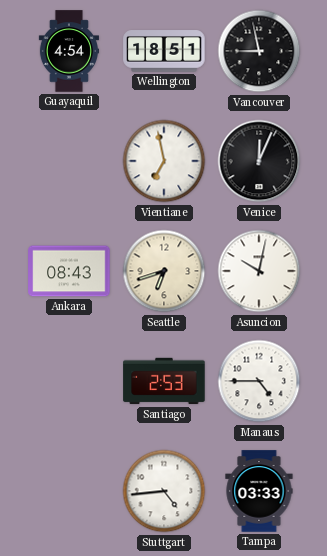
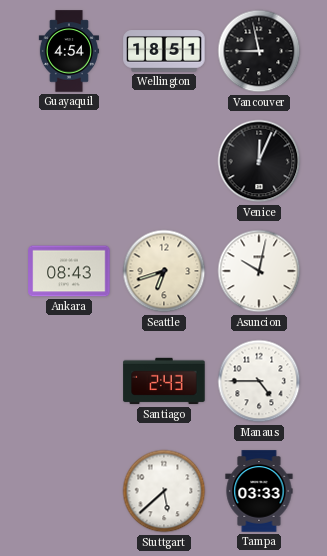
Vientiane: 6:58 -> none (164, 161)
Santiago: 2:53 -> 2:43 (164, 381)
Stuttgart: 4:44 -> 5:38 (164, 491)
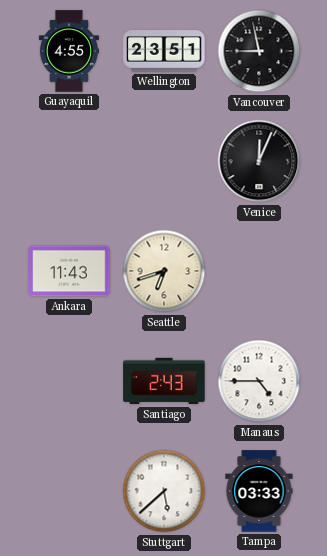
Guayaquil: 4:54 -> 4:55 (68, 51)
Wellington: 18:51 -> 23:51 (164, 51)
Ankara: 08:43 -> 11:43 (69, 271)
Asuncion: 10:02 -> none (259, 271)
